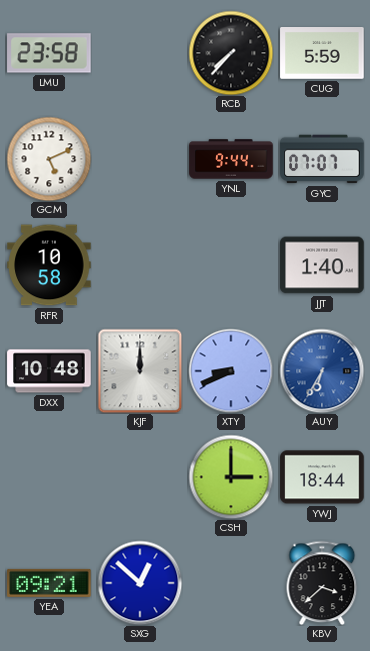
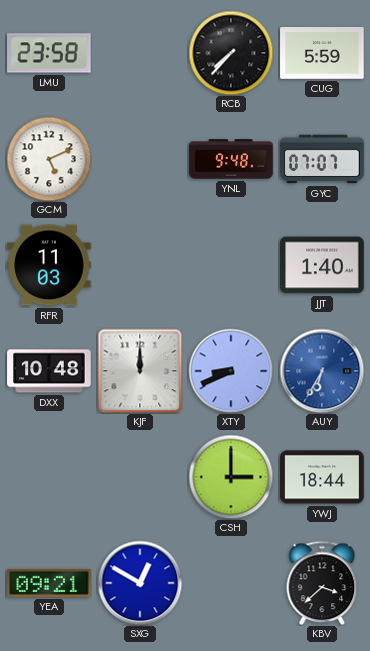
YNL: 9:44 -> 9:48 (231, 159)
RFR: 10:58 -> 11:03 (49, 265)
SXG: 12:52 -> 12:50 (140, 583)
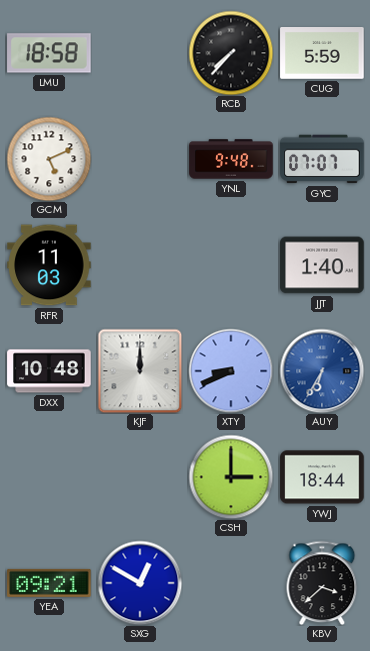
LMU: 23:58 -> 18:58 (49, 53)
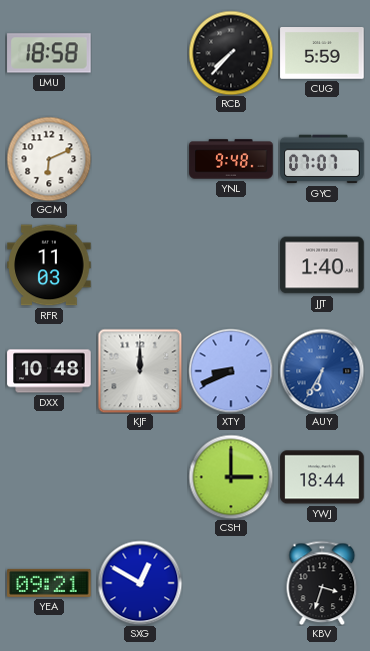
GCM: 5:11 -> 6:11 (49, 159)
KBV: 3:38 -> 3:33 (322, 583)
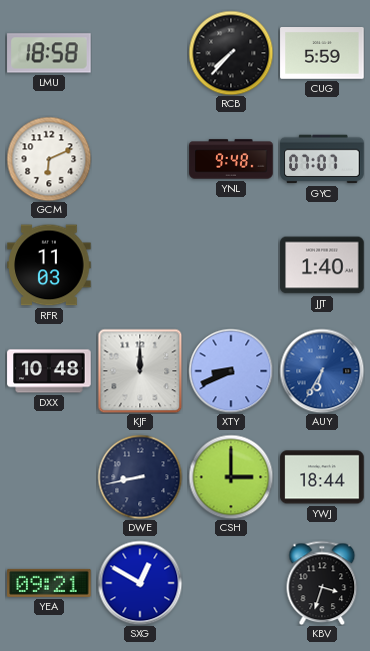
DWE: none -> 8:43 (140, 477)
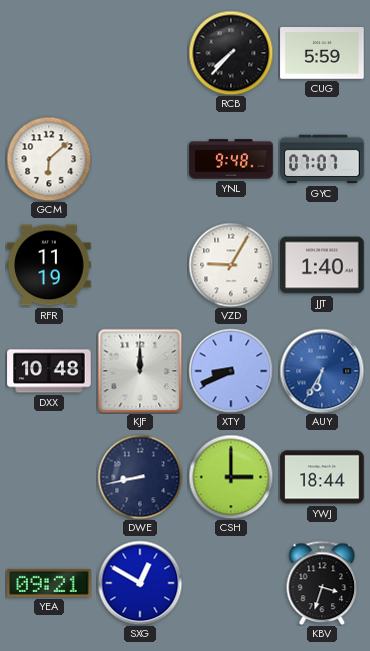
LMU: 18:58 -> none (49, 53)
GCM: 6:11 -> 6:08 (49, 159)
RFR: 11:03 -> 11:19 (49, 265)
VZD: none -> 9:05 (231, 265)
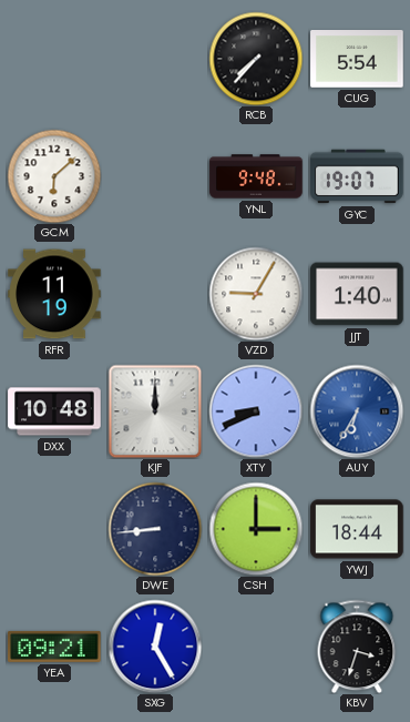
CUG: 5:59 -> 5:54 (357, 60)
GYC: 07:07 -> 19:07 (357, 176)
DWE: 8:43 -> 8:44 (155, 529)
SXG: 12:50 -> 12:25 (155, 647)
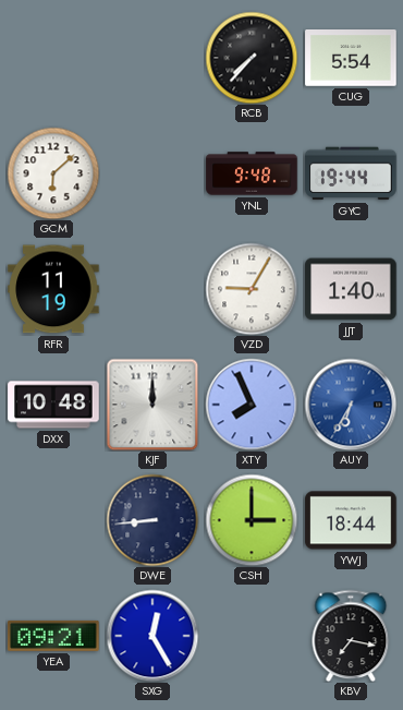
GYC: 19:07 -> 19:44 (351, 173)
XTY: 8:41 -> 7:56 (252, 405)
KBV: 3:33 -> 7:17 (351, 636)
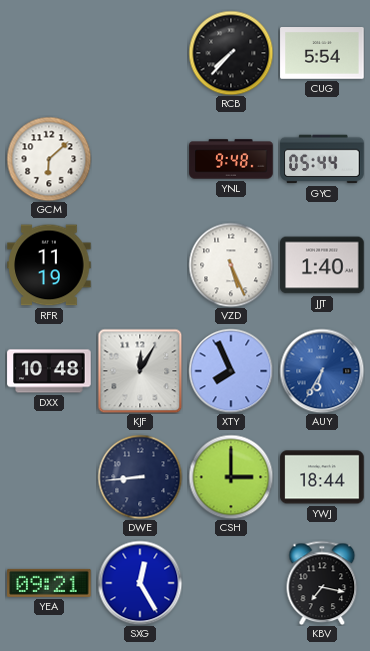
GYC: 19:44 -> 05:44 (322, 159)
VZD: 9:05 -> 5:26 (231, 265)
KJF: 12:00 -> 12:05 (140, 371)
